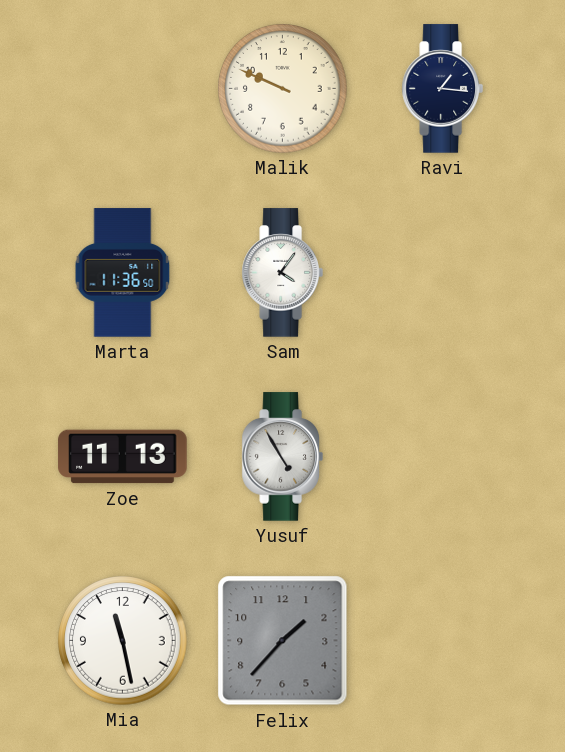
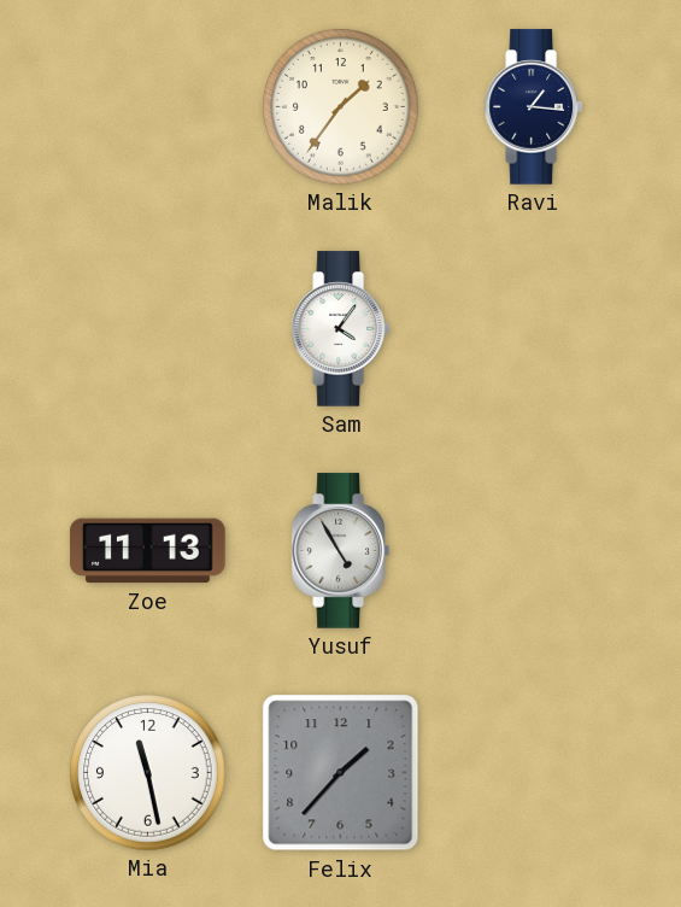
Malik: 9:49 -> 1:36 (341, 107)
Marta: 11:36 -> none (123, 273)
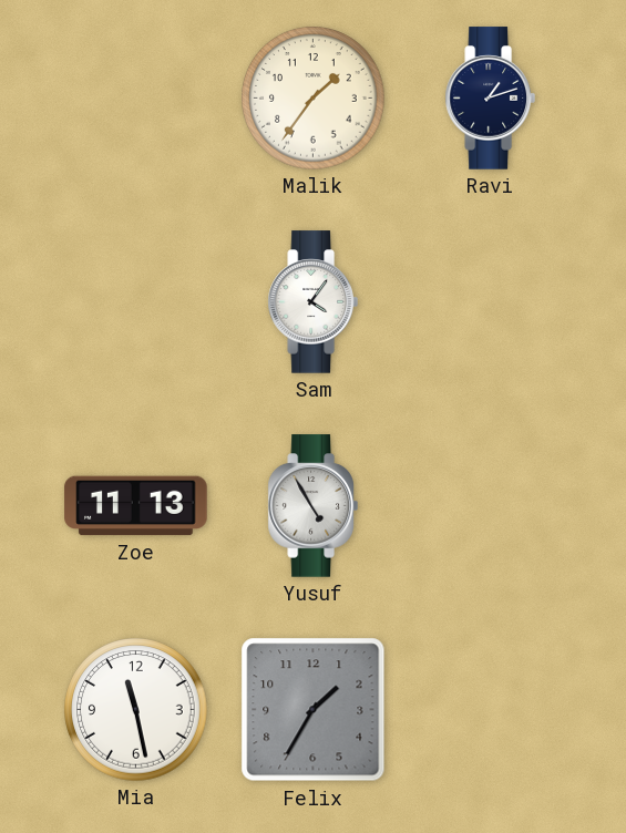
Ravi: 1:16 -> 1:12 (490, 99)
Felix: 1:37 -> 1:35 (314, 710)
